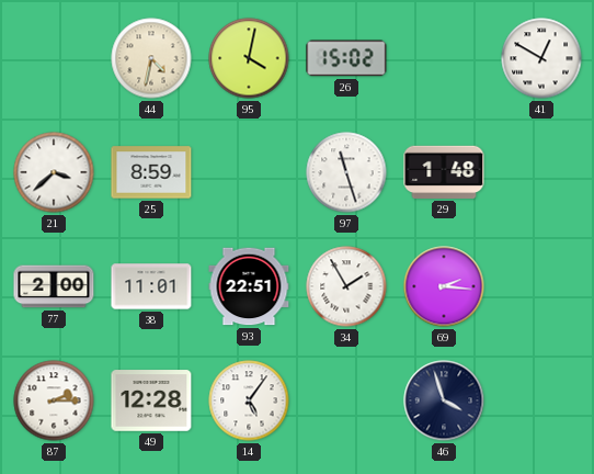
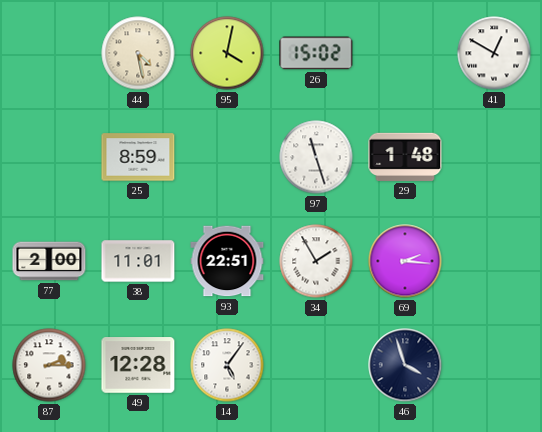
44: 4:32 -> 4:28 (138, 53)
21: 3:38 -> none (54, 172)
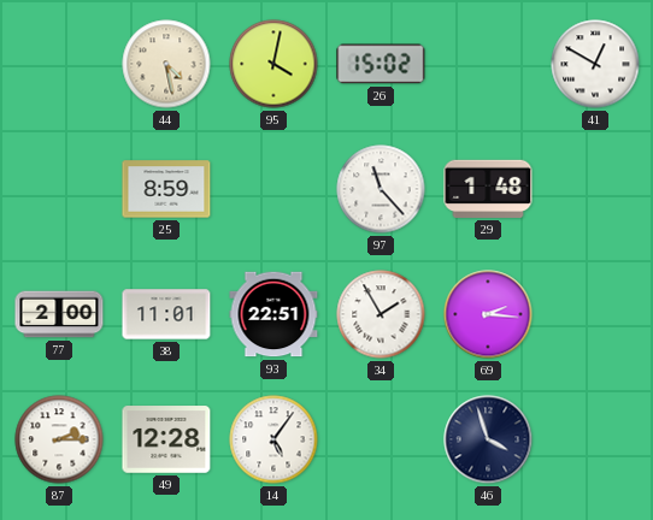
97: 11:27 -> 11:23 (381, 189)
